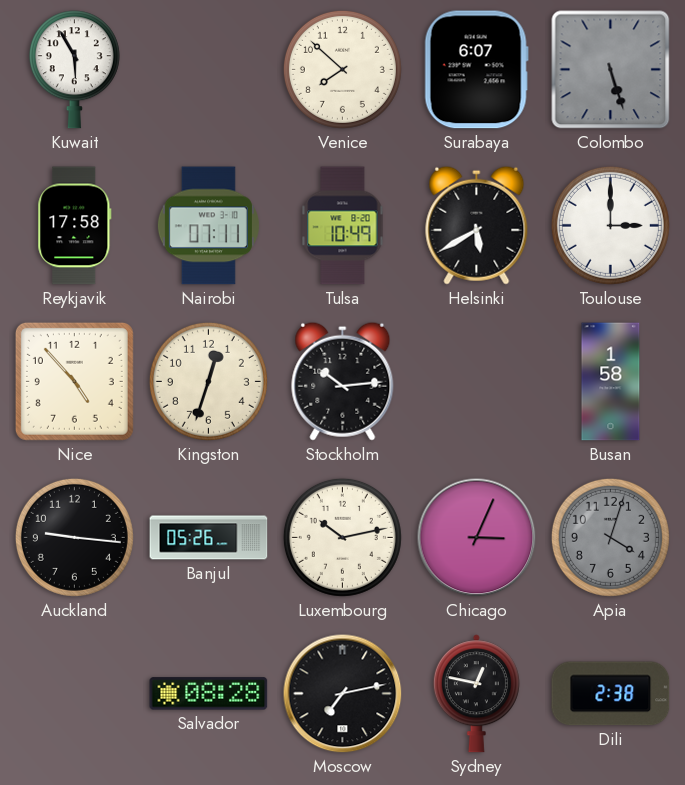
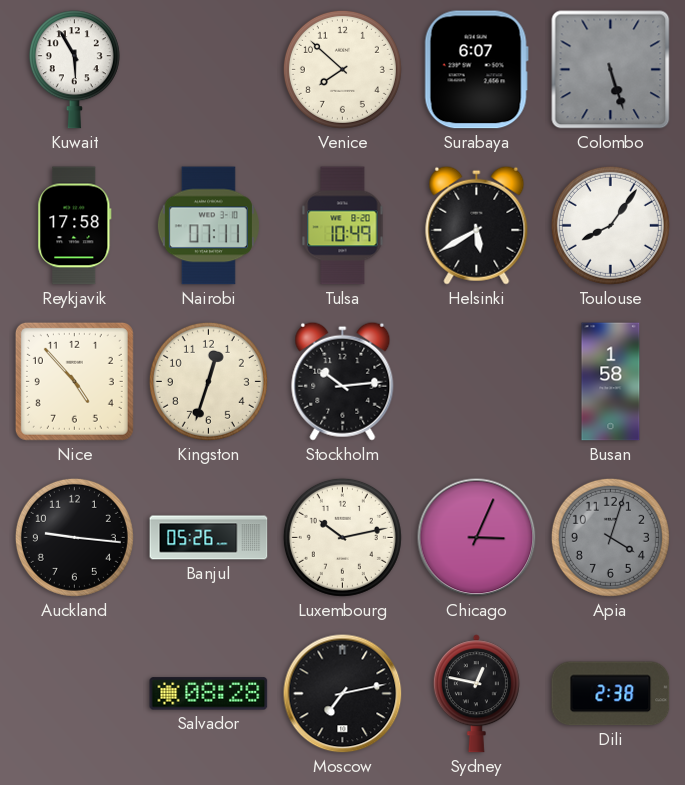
Toulouse: 3:00 -> 8:06 (610, 225)
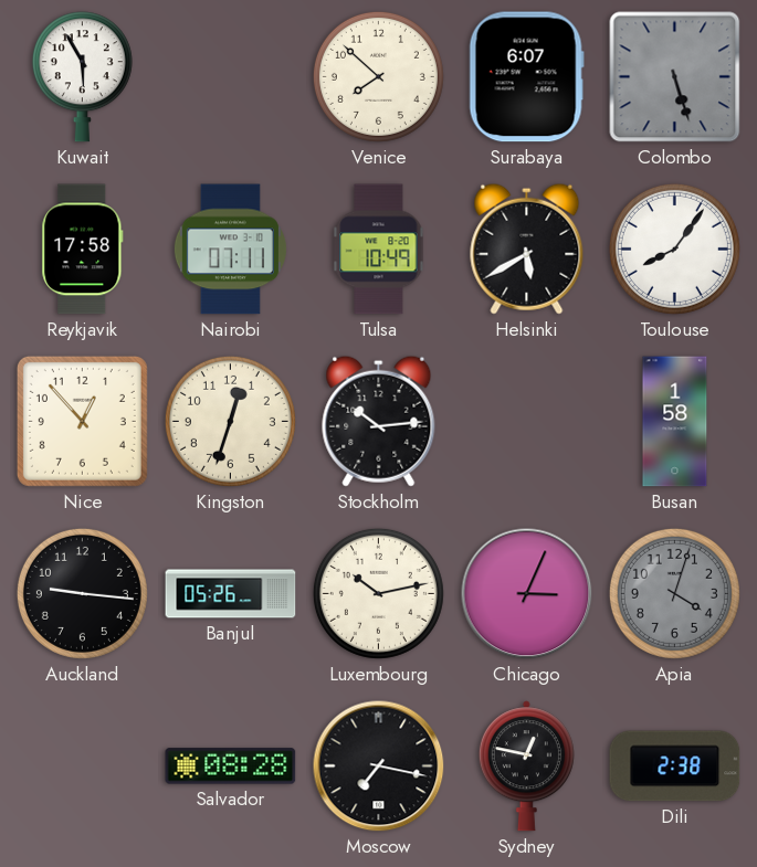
Nice: 4:53 -> 12:53 (82, 421)
Moscow: 7:13 -> 7:17 (379, 766)
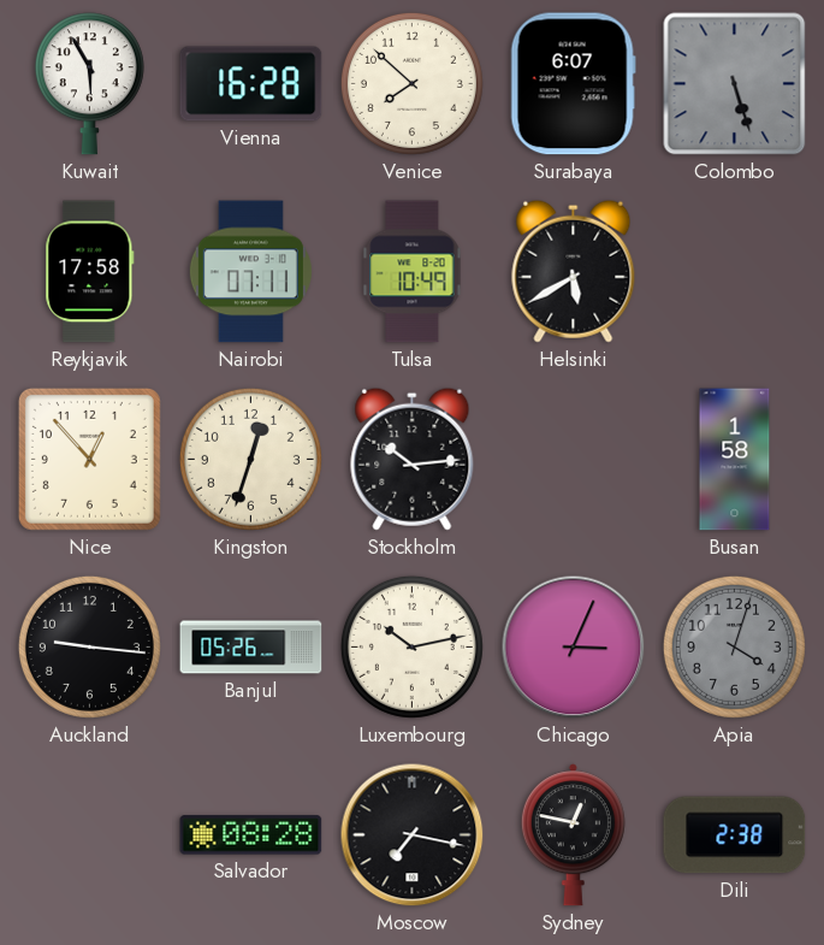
Vienna: none -> 16:28 (251, 84)
Toulouse: 8:06 -> none (674, 249)
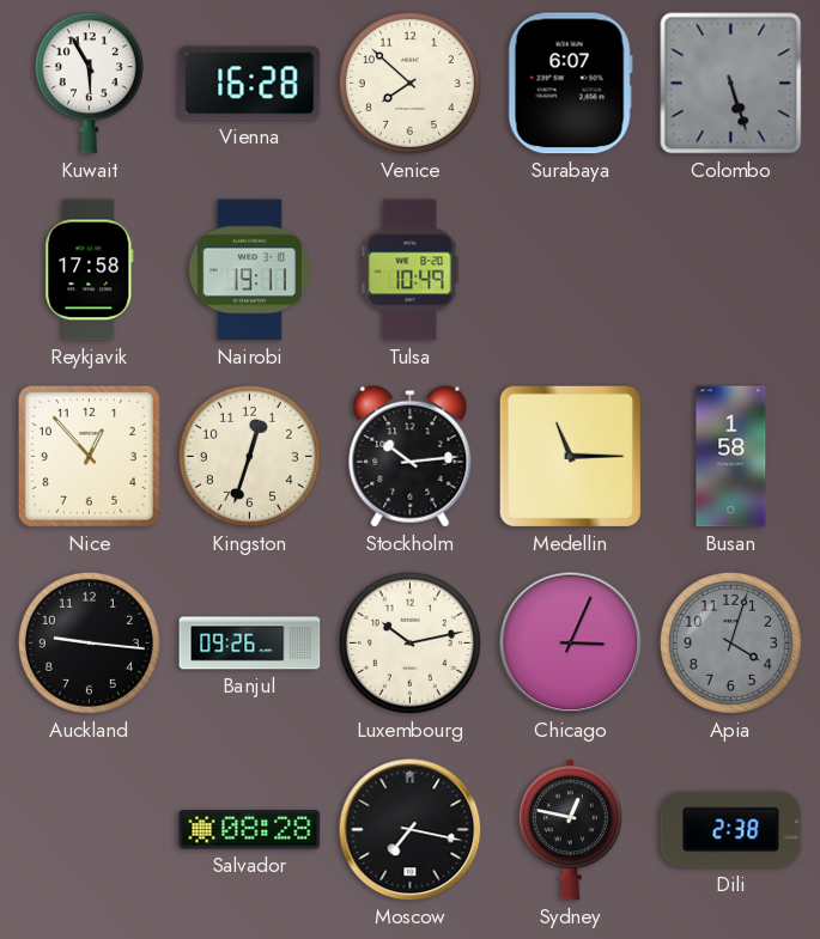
Nairobi: 07:11 -> 19:11 (249, 270)
Helsinki: 5:40 -> none (574, 271)
Medellin: none -> 11:15 (570, 456)
Banjul: 05:26 -> 09:26 (250, 644)
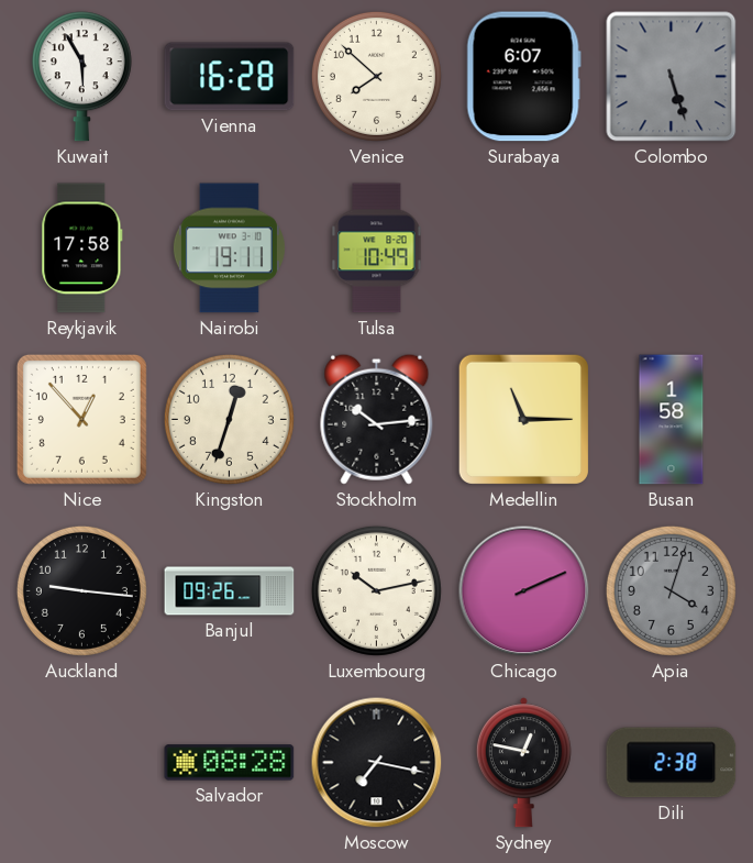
Chicago: 3:04 -> 2:11 (524, 591)
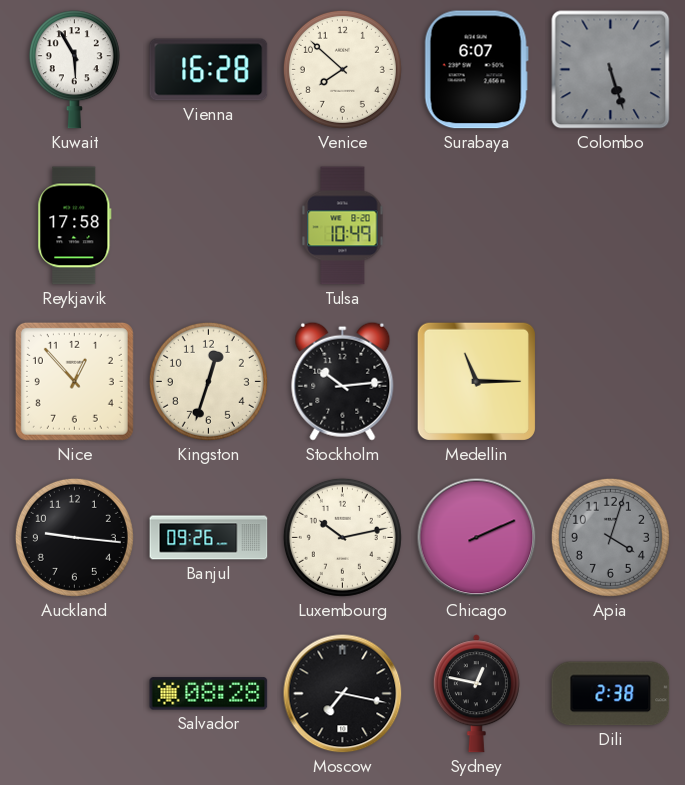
Nairobi: 19:11 -> none (229, 248)
Busan: 1:58 -> none (672, 420)
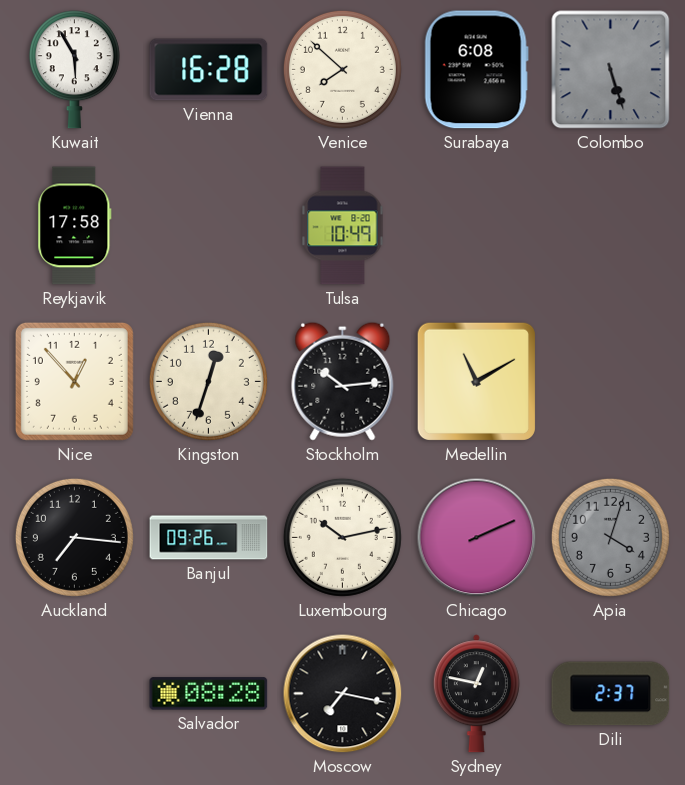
Surabaya: 6:07 -> 6:08 (476, 70)
Medellin: 11:15 -> 11:10 (476, 381)
Auckland: 9:16 -> 7:16 (74, 537)
Dili: 2:38 -> 2:37 (611, 694)
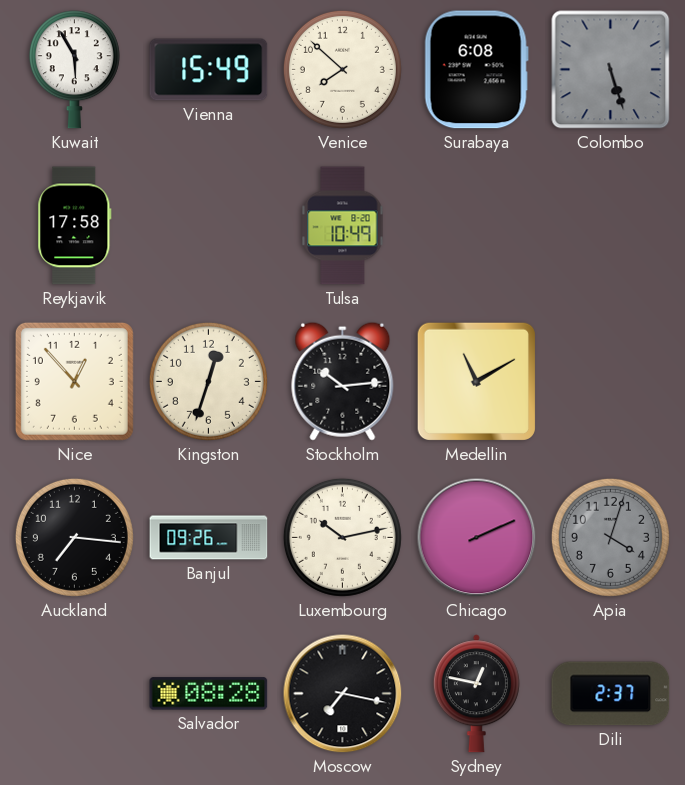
Vienna: 16:28 -> 15:49 (209, 70)
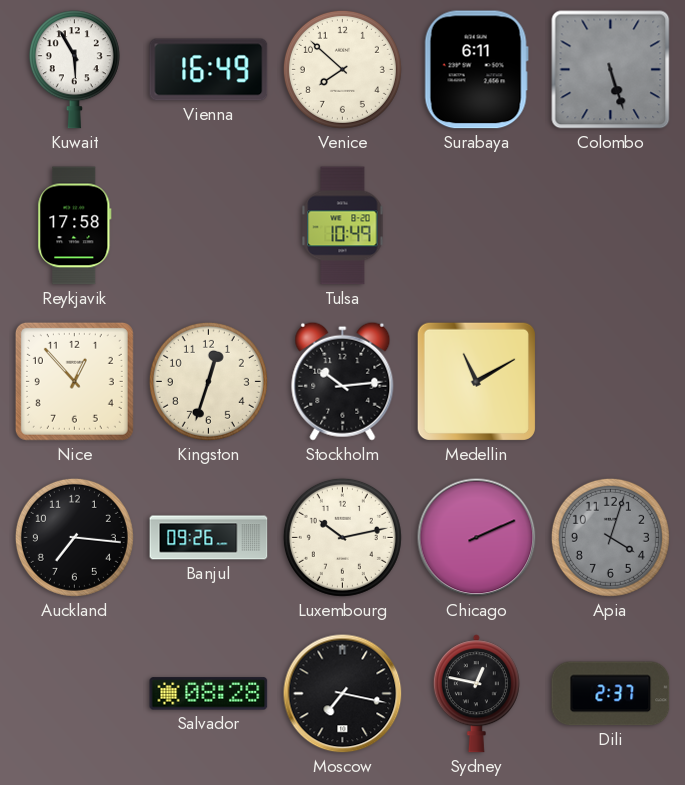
Vienna: 15:49 -> 16:49 (209, 70)
Surabaya: 6:08 -> 6:11 (476, 70)
